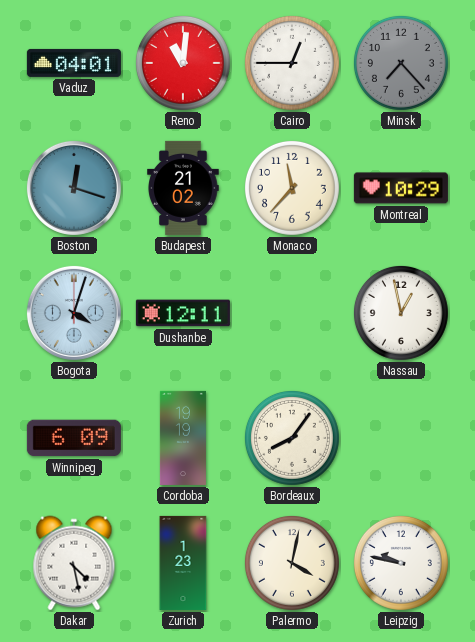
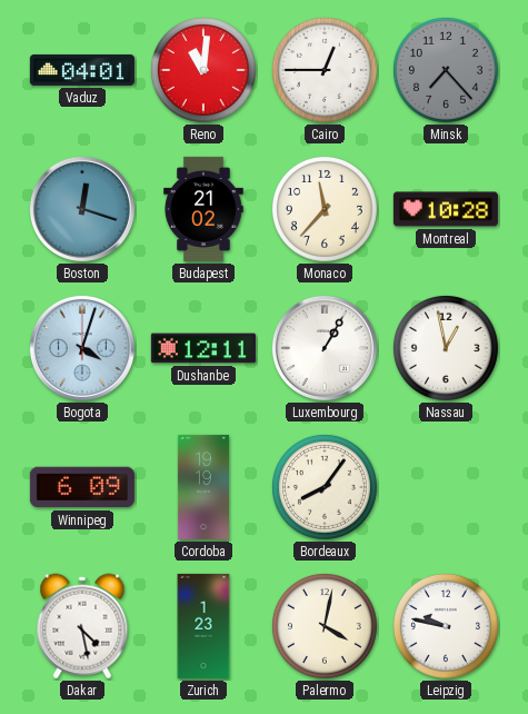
Montreal: 10:29 -> 10:28 (446, 209)
Luxembourg: none -> 1:05 (325, 348)
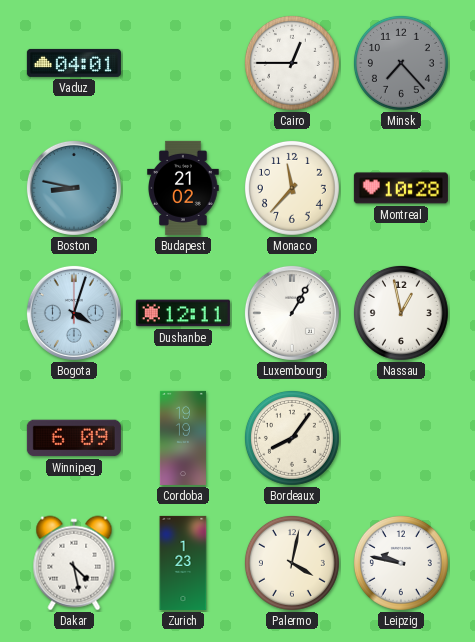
Reno: 11:01 -> none (203, 70)
Boston: 12:18 -> 8:47 (74, 188)
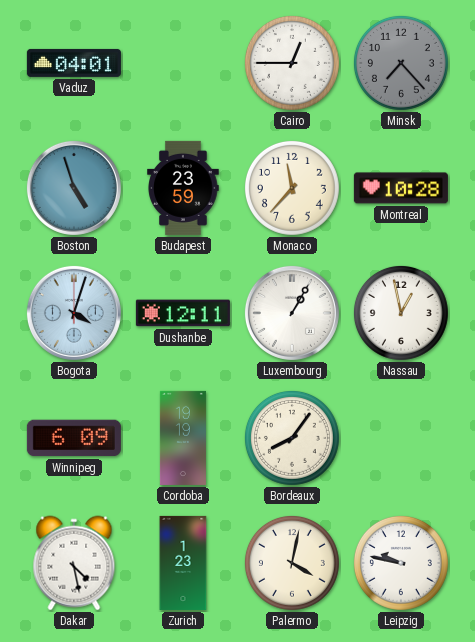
Boston: 8:47 -> 4:57 (74, 188)
Budapest: 21:02 -> 23:59 (183, 188)
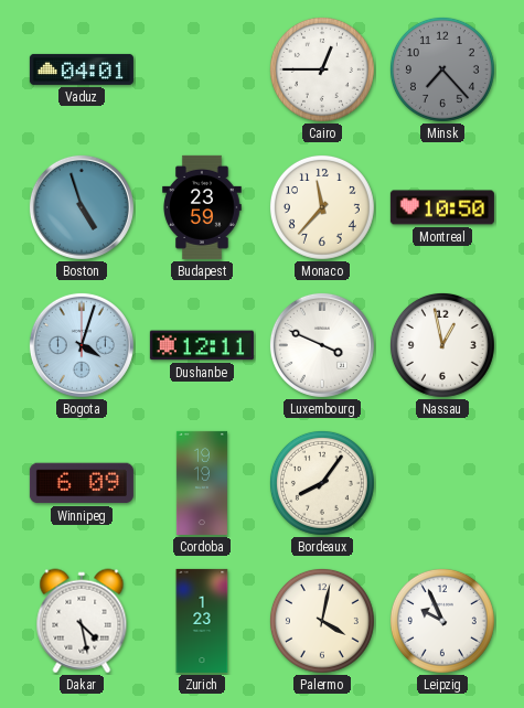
Montreal: 10:28 -> 10:50 (442, 207)
Luxembourg: 1:05 -> 3:49 (322, 345)
Leipzig: 9:47 -> 9:56 (442, 621)
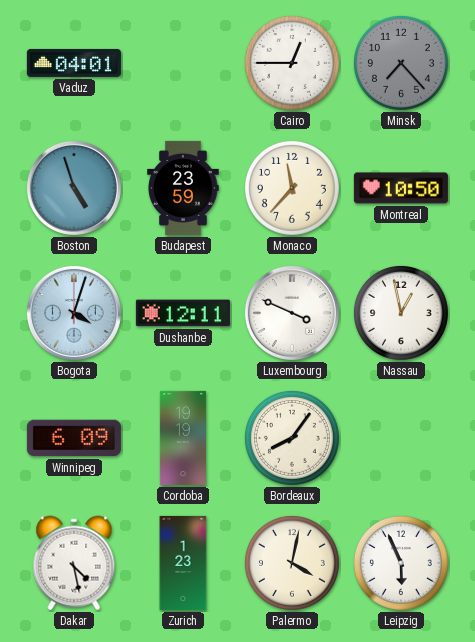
Leipzig: 9:56 -> 5:56 (401, 563)
